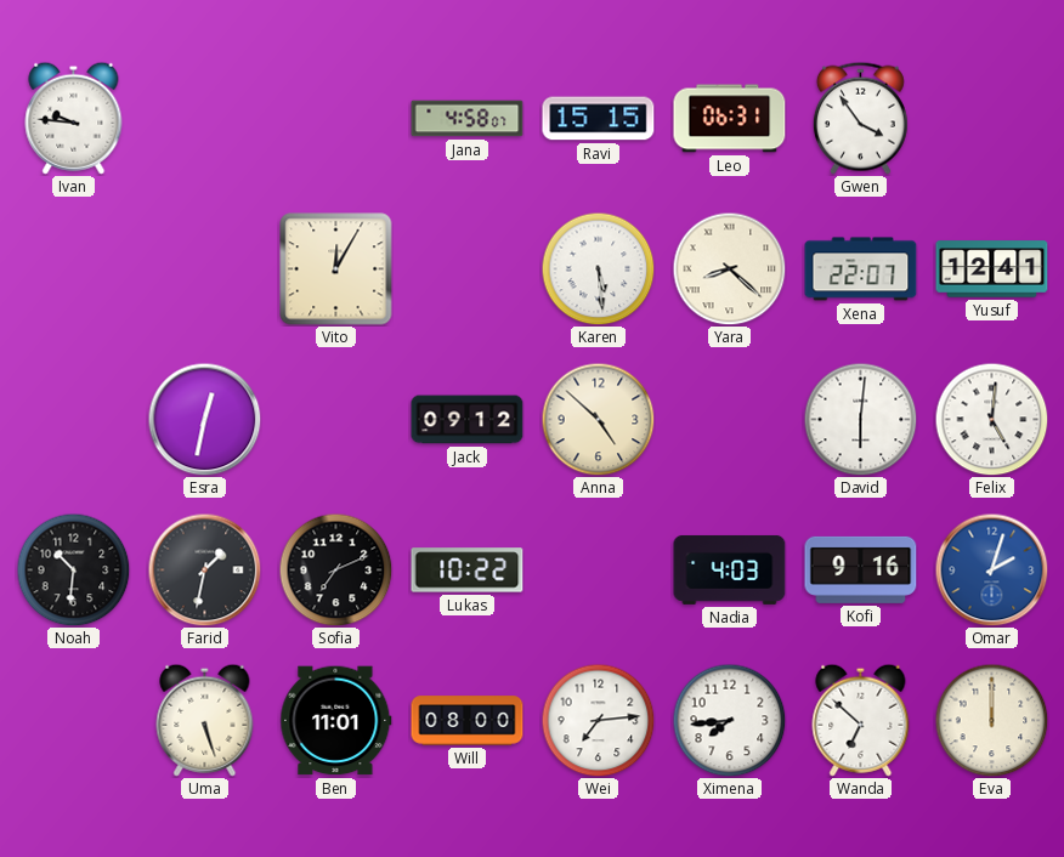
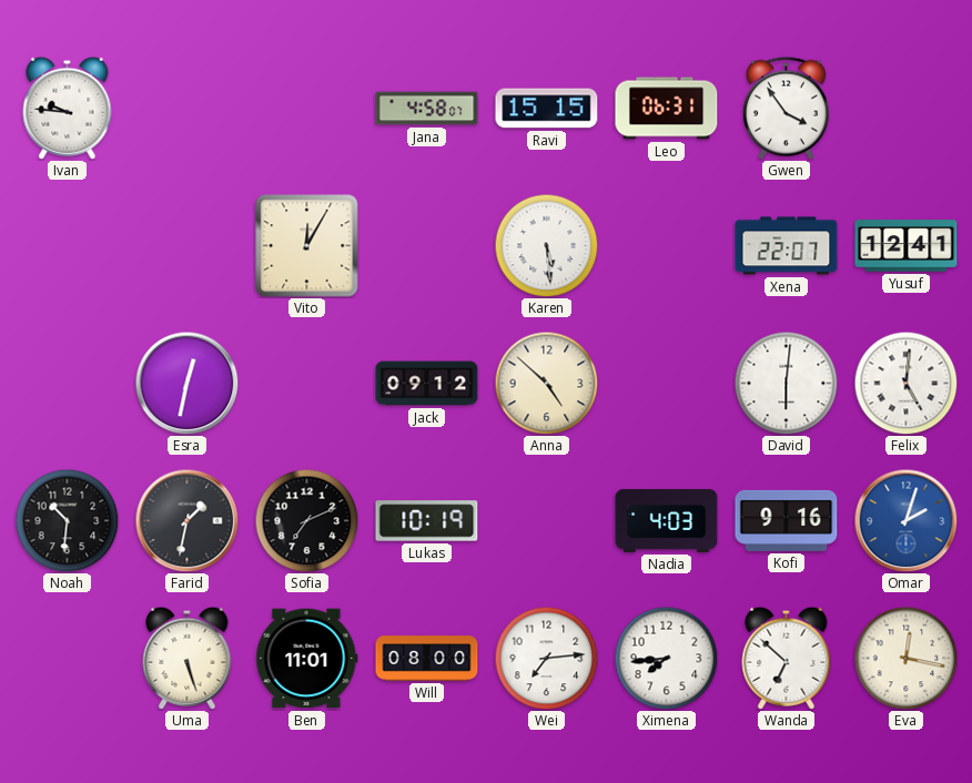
Yara: 8:22 -> none (729, 268)
Lukas: 10:22 -> 10:19 (427, 521)
Eva: 12:00 -> 12:17 (905, 658)
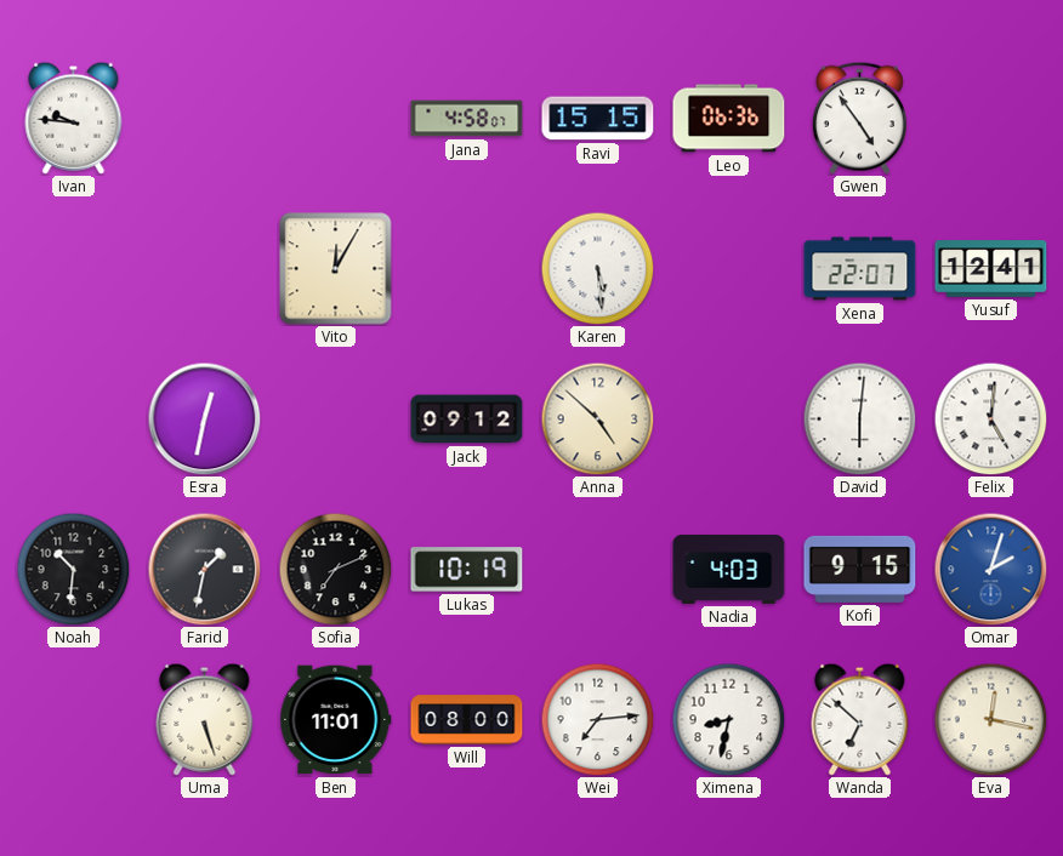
Leo: 06:31 -> 06:36 (729, 119)
Gwen: 3:54 -> 4:54 (859, 118)
Kofi: 9:16 -> 9:15 (860, 569)
Ximena: 7:44 -> 8:32 (728, 719)
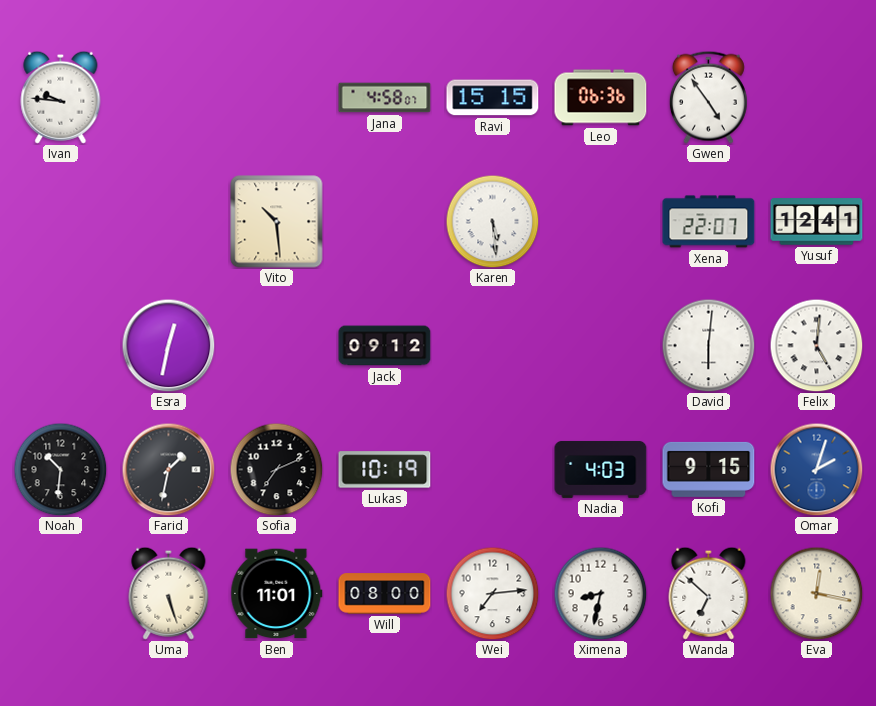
Vito: 12:05 -> 10:29 (277, 222)
Anna: 4:52 -> none (597, 418)
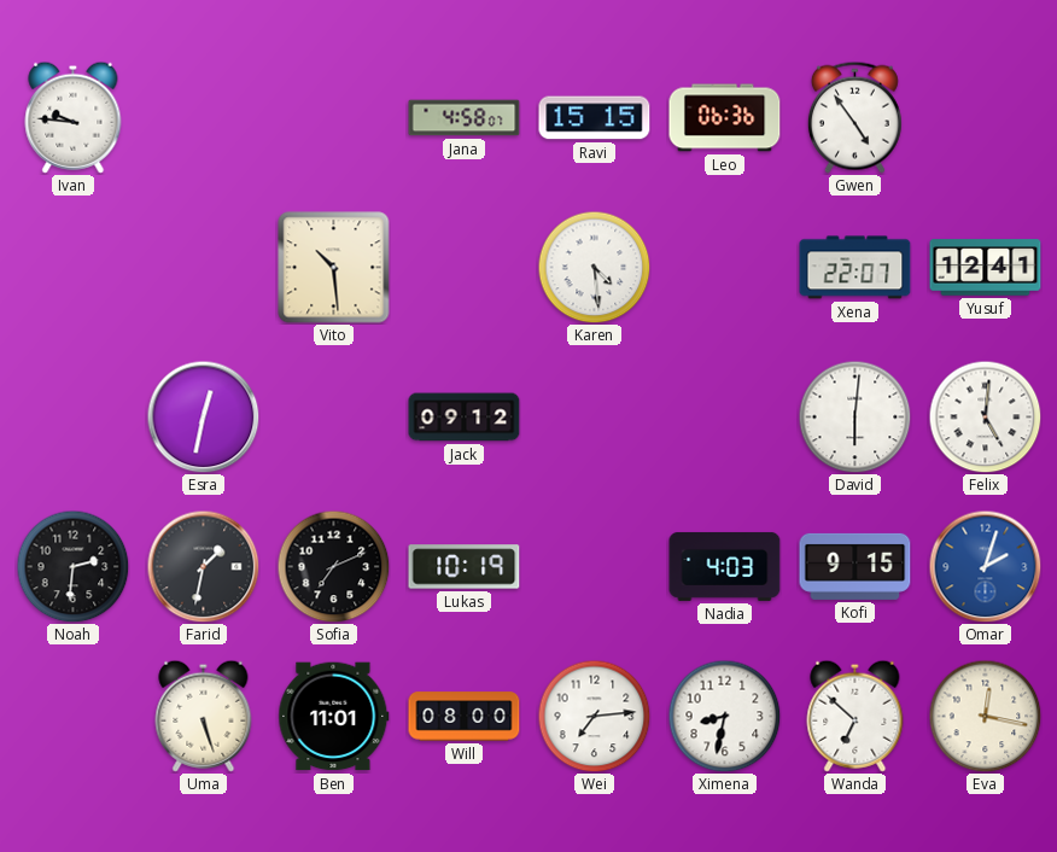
Karen: 5:29 -> 4:29 (594, 267)
Noah: 10:31 -> 2:31 (72, 566)
